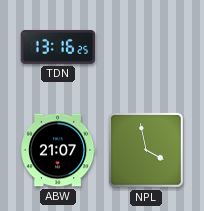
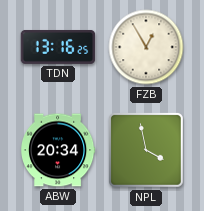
FZB: none -> 12:55 (146, 47)
ABW: 21:07 -> 20:34 (58, 150)
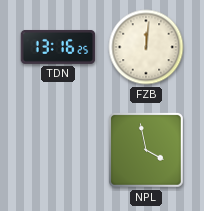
FZB: 12:55 -> 12:01 (146, 47)
ABW: 20:34 -> none (58, 150)
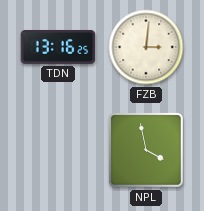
FZB: 12:01 -> 3:01 (146, 47)
